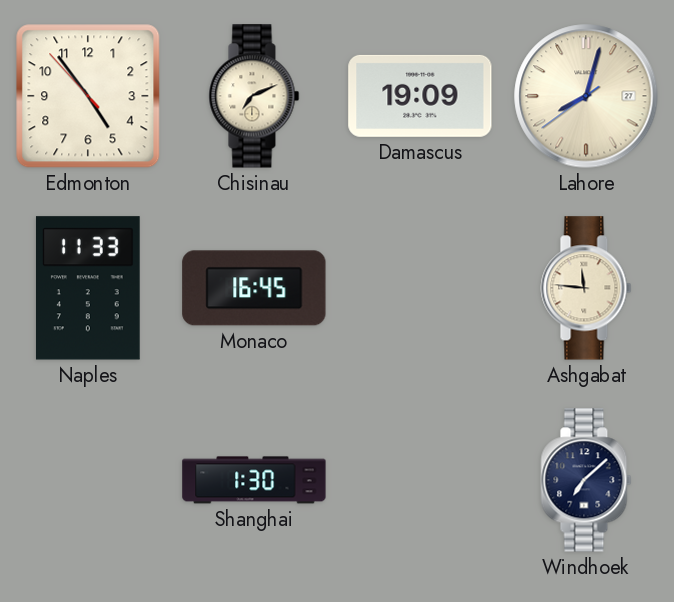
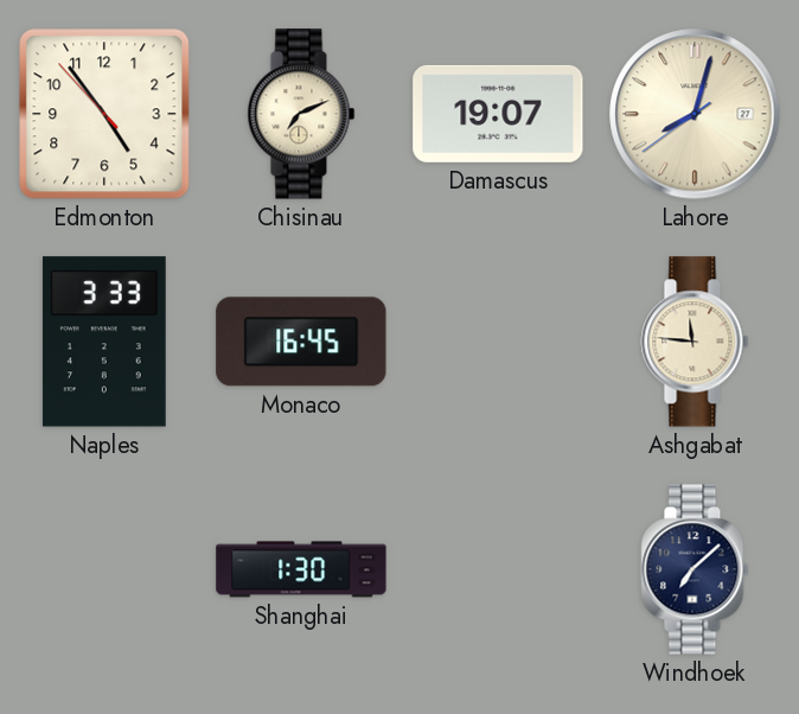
Damascus: 19:09 -> 19:07 (498, 114)
Naples: 11:33 -> 3:33 (104, 342)
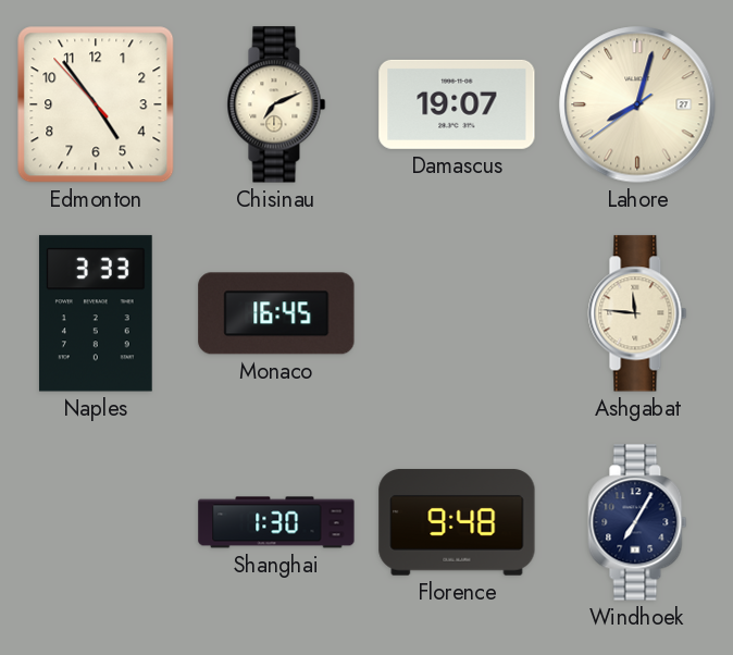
Florence: none -> 9:48 (457, 522)
Windhoek: 7:08 -> 7:05 (637, 522)
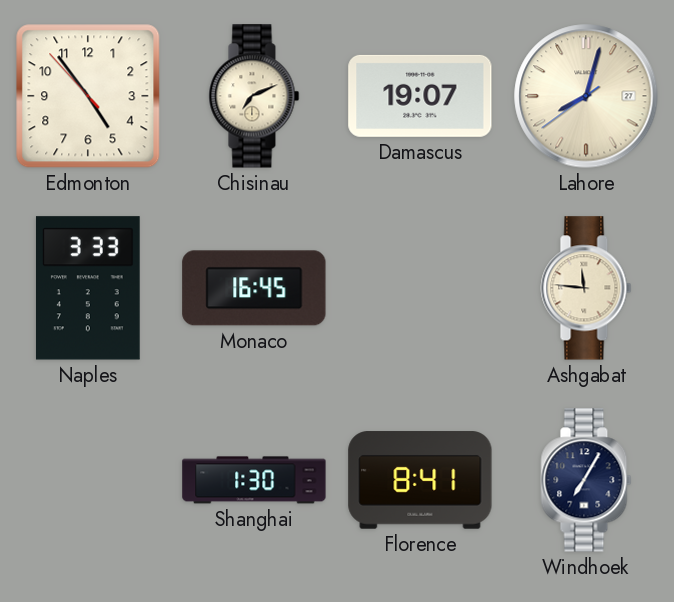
Florence: 9:48 -> 8:41 (420, 480)
